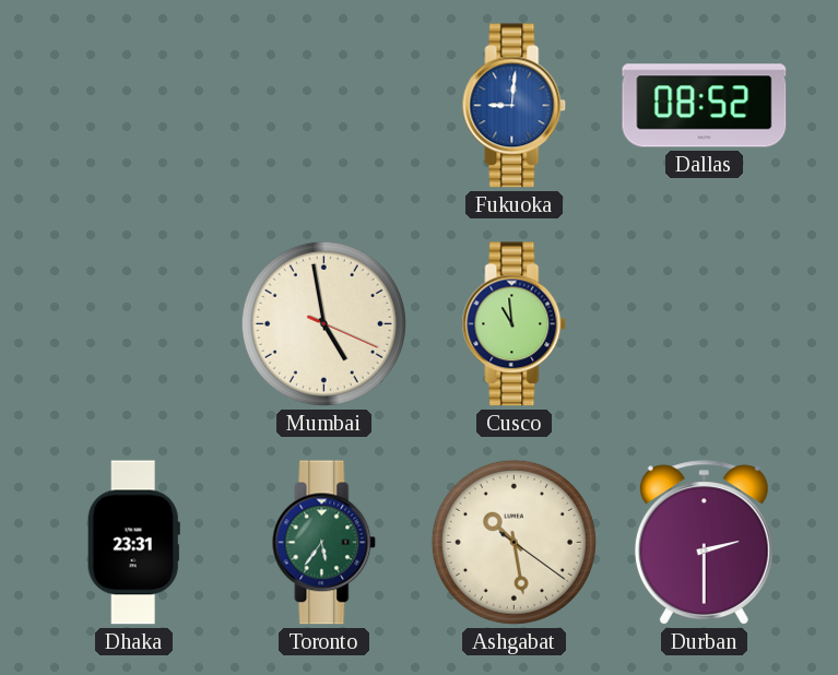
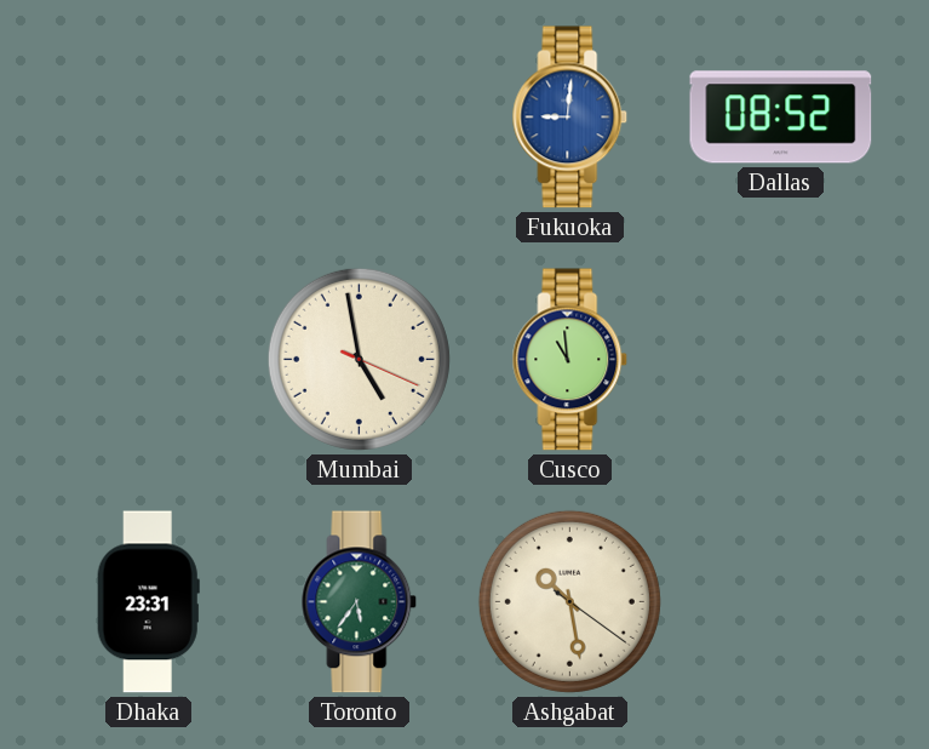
Durban: 2:30 -> none (704, 543)
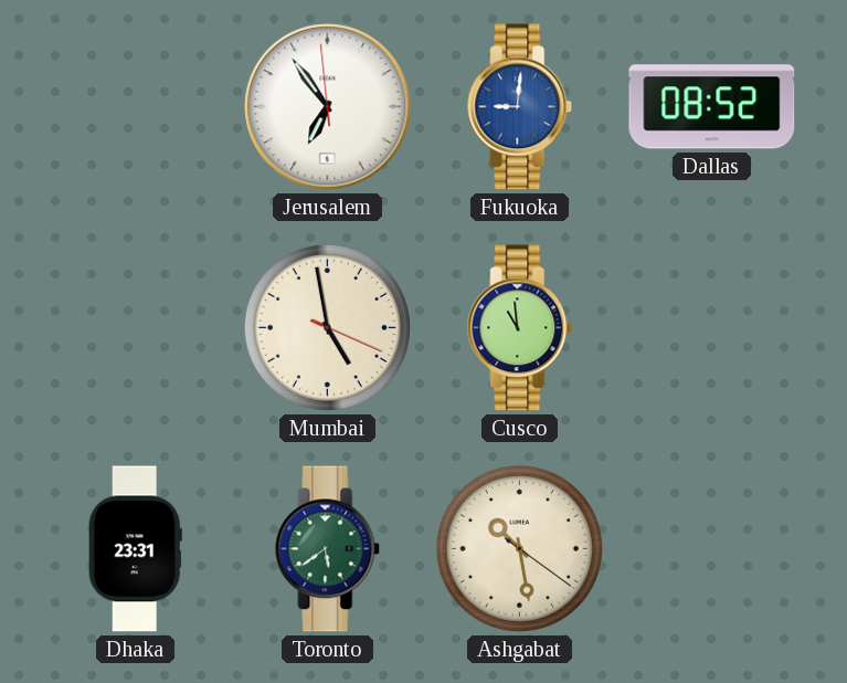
Jerusalem: none -> 6:53 (328, 107)
Toronto: 5:36 -> 5:39 (328, 549)
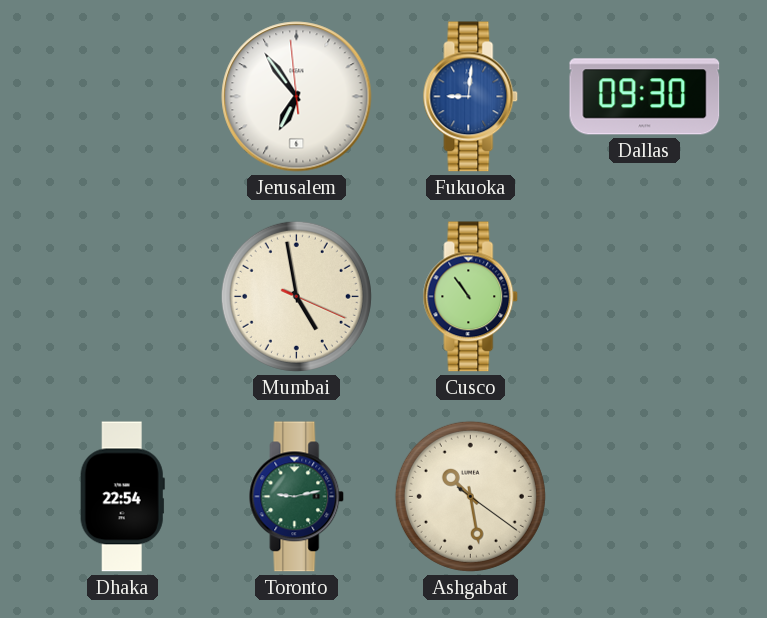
Dallas: 08:52 -> 09:30 (645, 97)
Cusco: 10:59 -> 10:54 (471, 297)
Dhaka: 23:31 -> 22:54 (122, 497)
Toronto: 5:39 -> 9:13 (297, 497)
